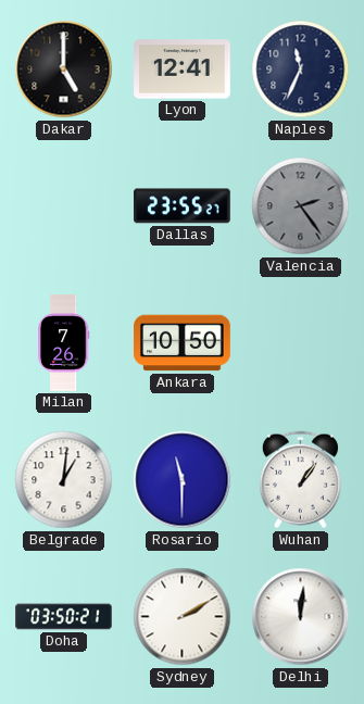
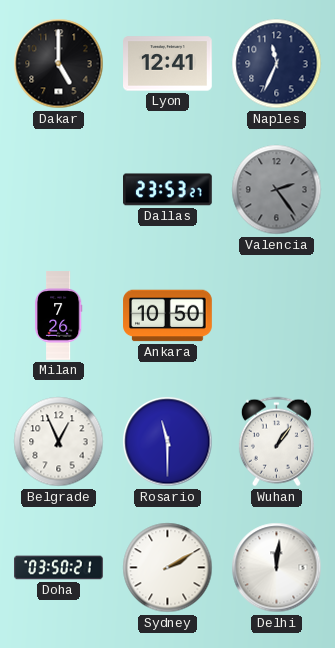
Dallas: 23:55 -> 23:53 (168, 190)
Belgrade: 1:01 -> 12:56 (59, 442)
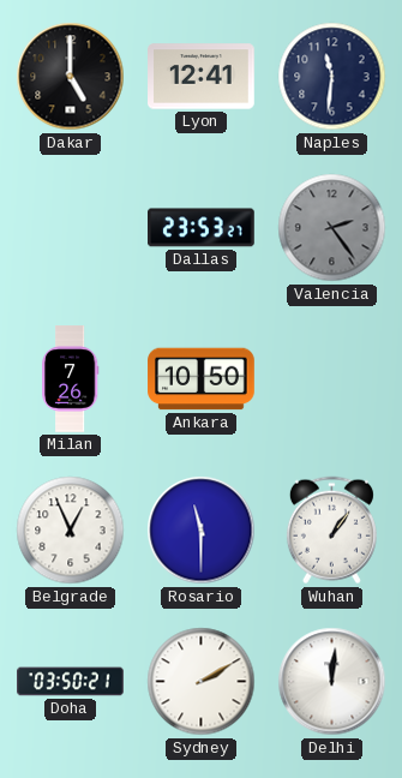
Naples: 11:34 -> 11:31 (332, 77)
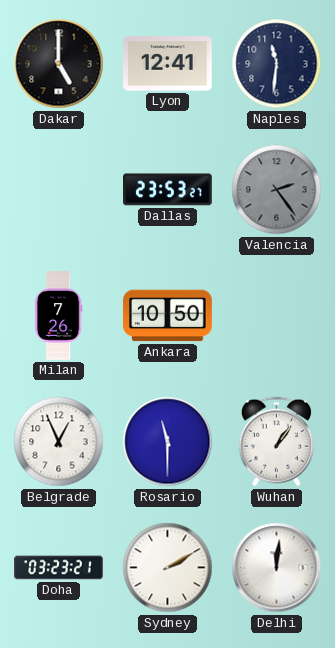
Doha: 03:50 -> 03:23 (59, 568)
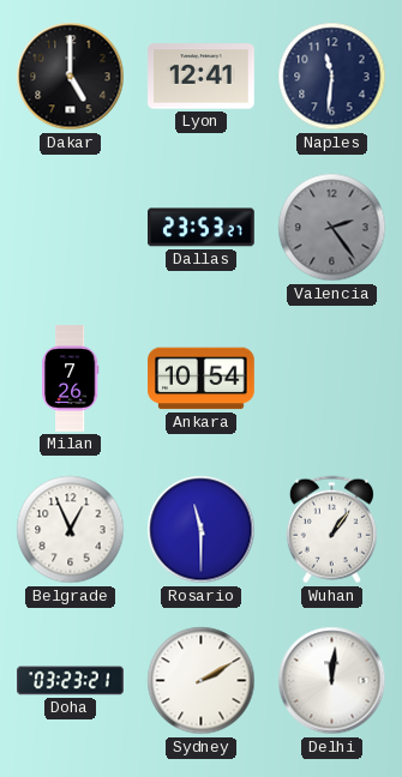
Ankara: 10:50 -> 10:54 (202, 379)
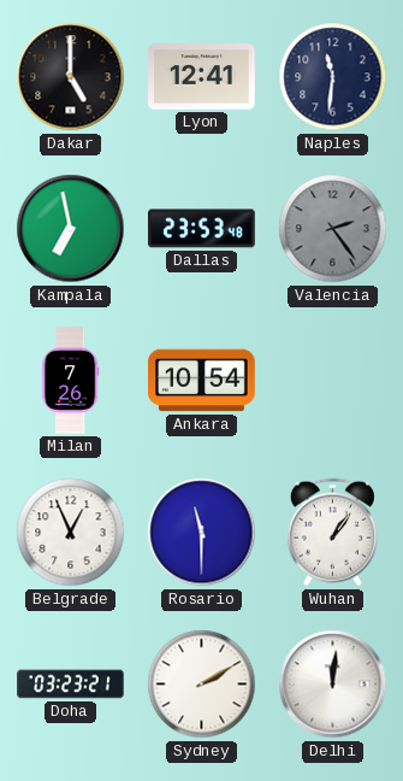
Kampala: none -> 6:58 (71, 229)
Dallas: 23:53:27 -> 23:53:48 (202, 229)
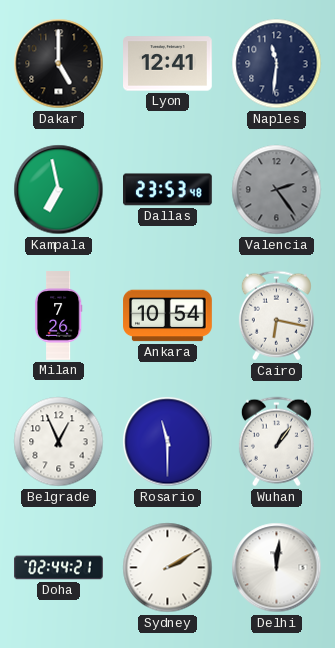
Cairo: none -> 6:17 (276, 316)
Doha: 03:23 -> 02:44 (59, 568)
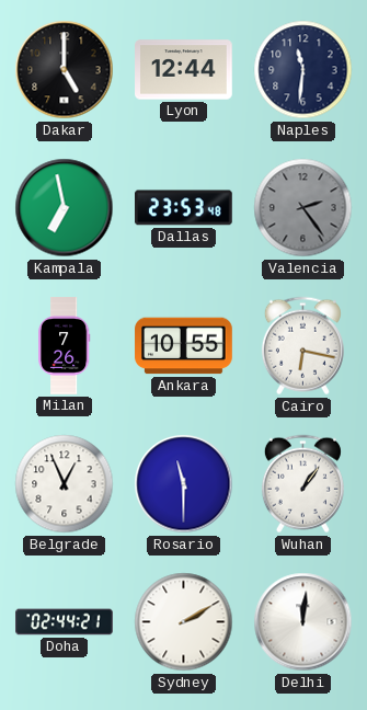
Lyon: 12:41 -> 12:44 (184, 70)
Ankara: 10:54 -> 10:55 (184, 346)
